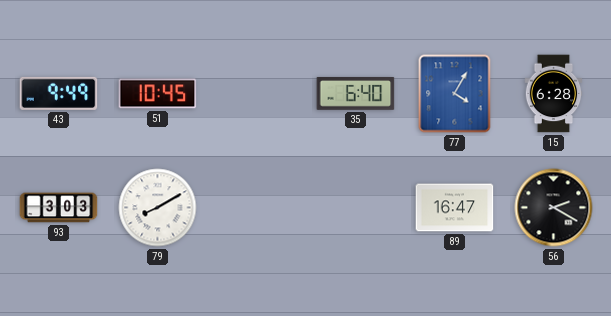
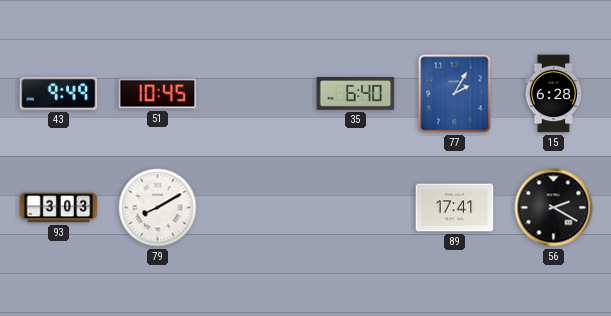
77: 4:05 -> 2:05 (455, 94)
89: 16:47 -> 17:41 (455, 208)
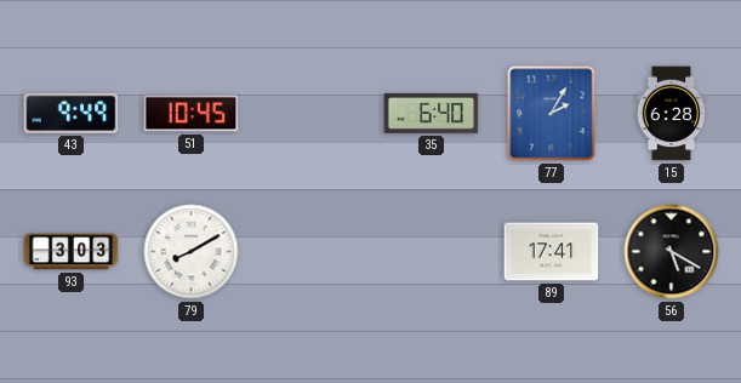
56: 2:20 -> 5:20 (672, 252)
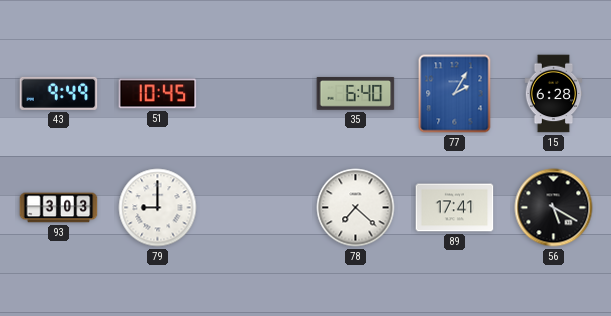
79: 8:10 -> 9:00 (158, 208)
78: none -> 7:22 (356, 208)
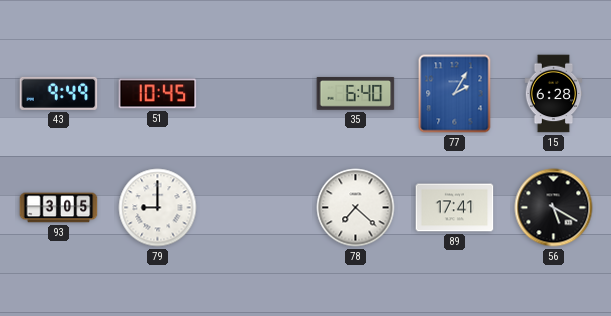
93: 3:03 -> 3:05 (59, 208)
